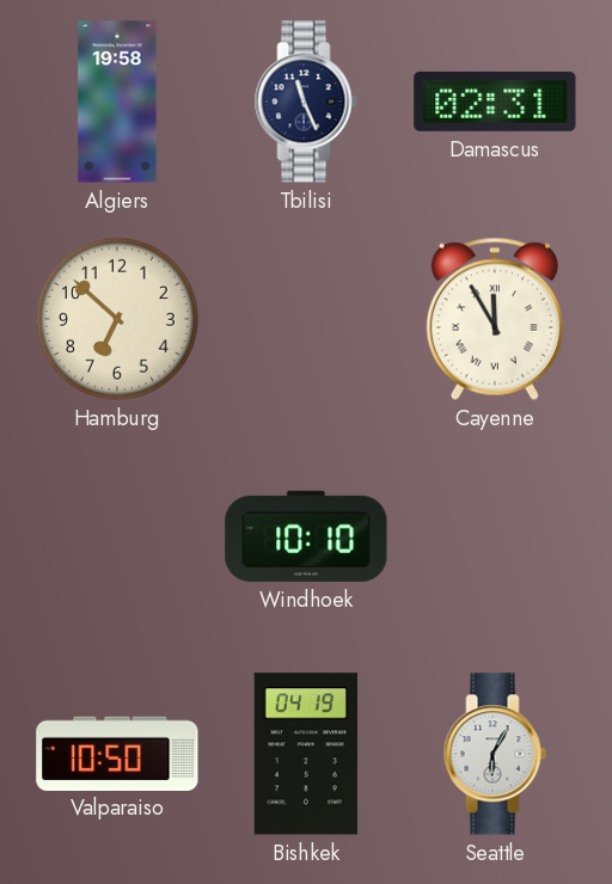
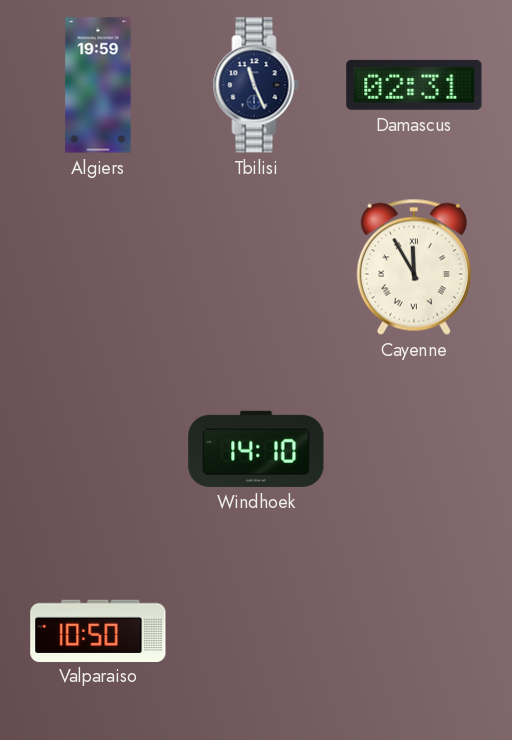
Algiers: 19:58 -> 19:59 (98, 85)
Hamburg: 6:52 -> none (118, 320)
Windhoek: 10:10 -> 14:10 (256, 449)
Bishkek: 04:19 -> none (306, 754)
Seattle: 6:05 -> none (495, 754)
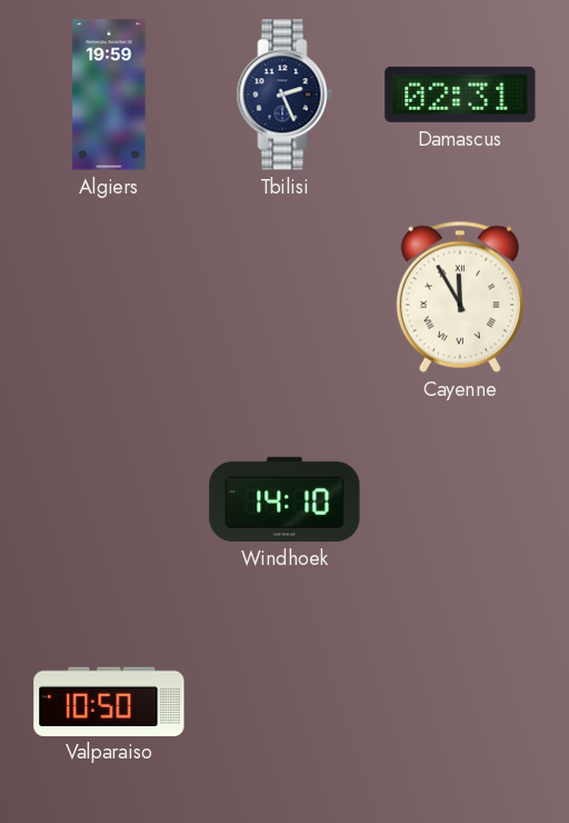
Tbilisi: 11:26 -> 2:26 (284, 95)
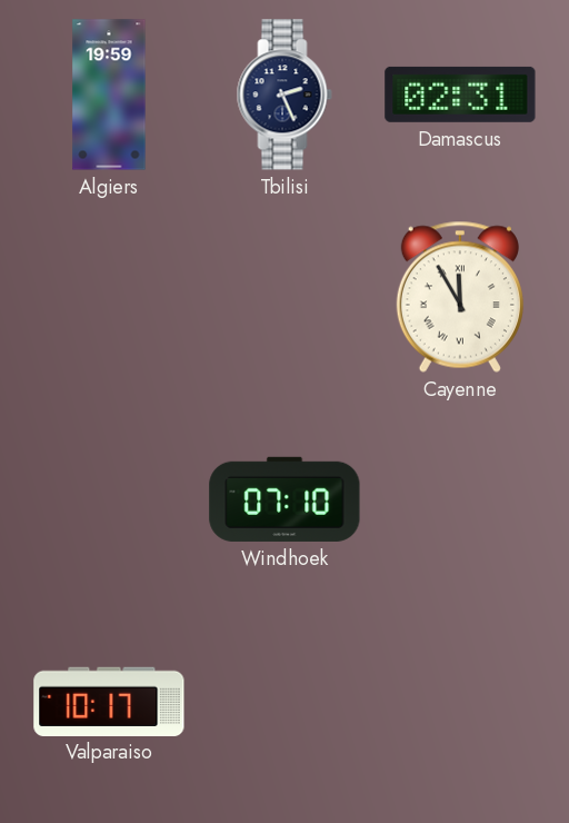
Windhoek: 14:10 -> 07:10 (284, 499)
Valparaiso: 10:50 -> 10:17 (109, 701)
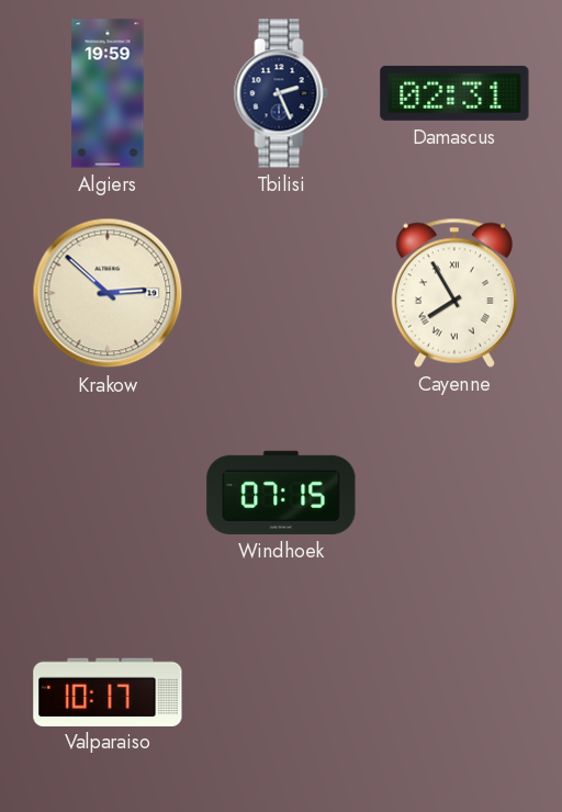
Krakow: none -> 2:52 (108, 293)
Cayenne: 11:55 -> 7:55 (454, 293)
Windhoek: 07:10 -> 07:15 (281, 493)
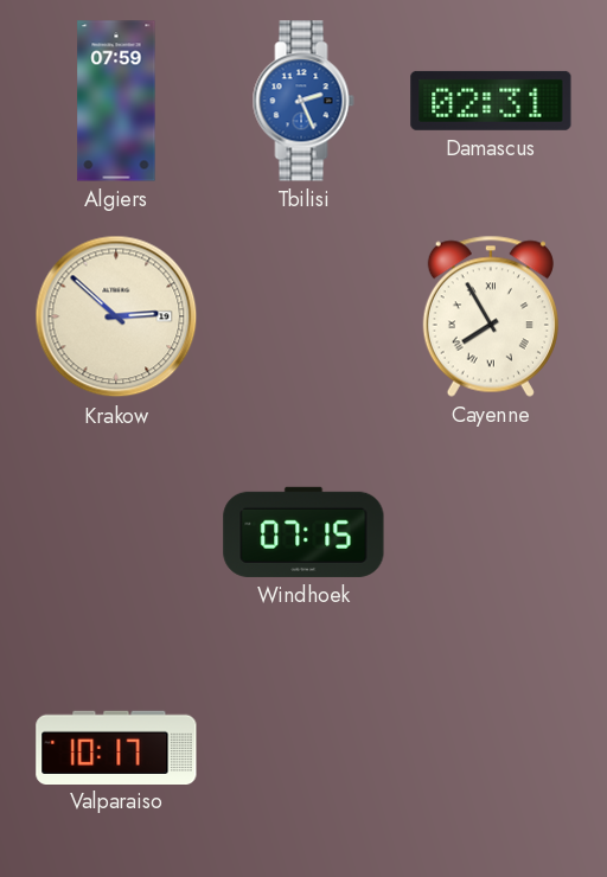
Algiers: 19:59 -> 07:59 (116, 101)
Tbilisi dial: navy -> blue (303, 101)
